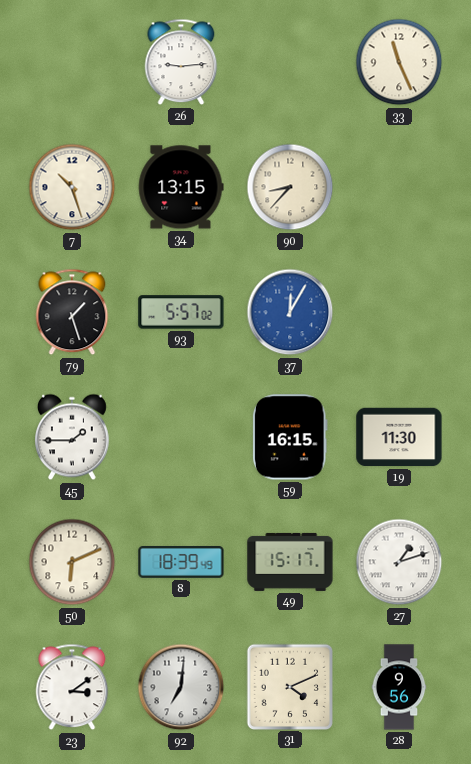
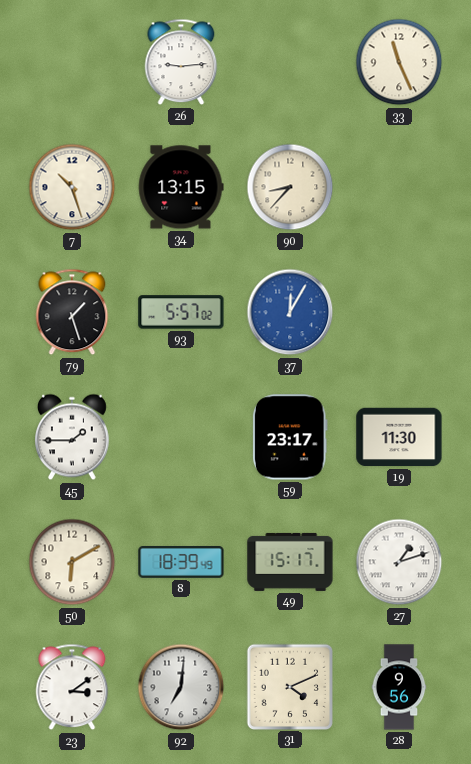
59: 16:15 -> 23:17 (290, 437)
50: 6:11 -> 6:10 (72, 562)
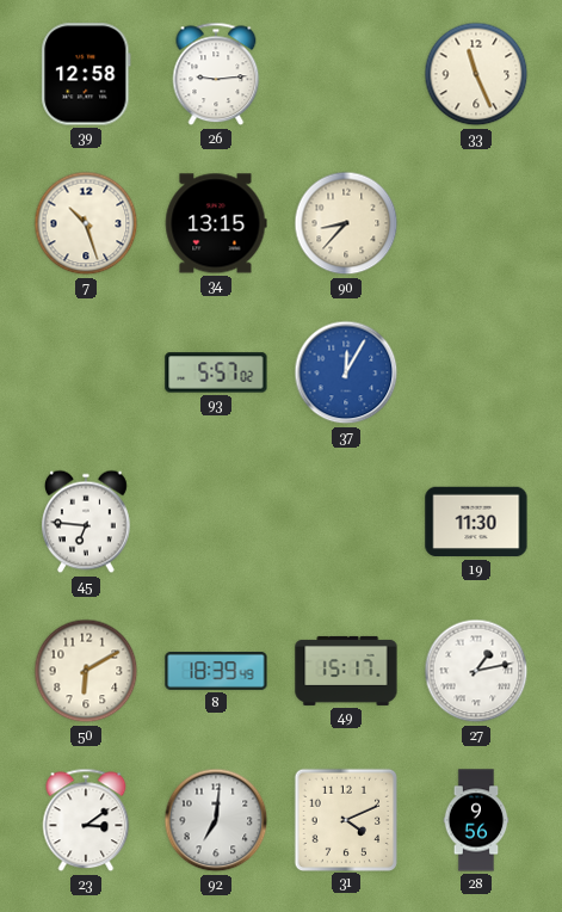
39: none -> 12:58 (86, 74)
79: 1:27 -> none (72, 312)
45: 1:45 -> 6:46 (87, 522)
59: 23:17 -> none (290, 437)
27: 1:12 -> 1:13 (476, 671)
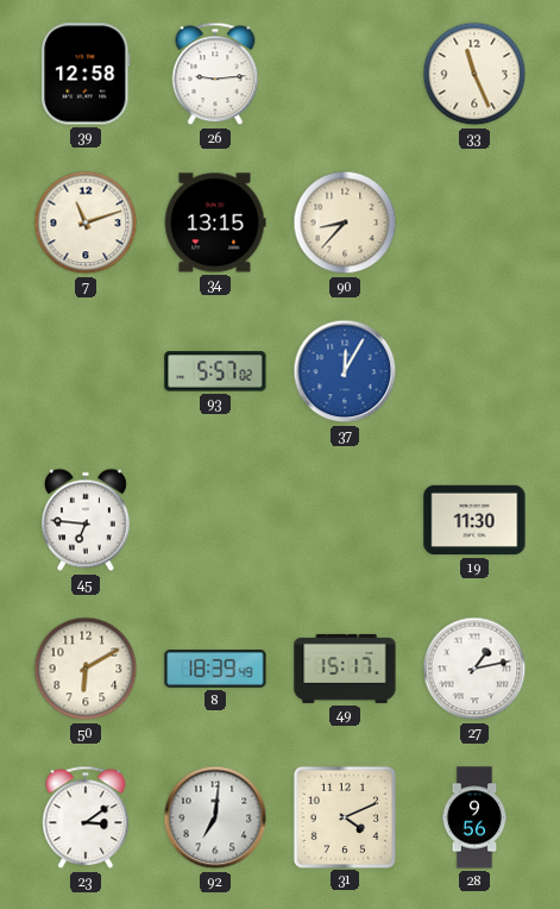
7: 10:27 -> 11:12 (86, 222)
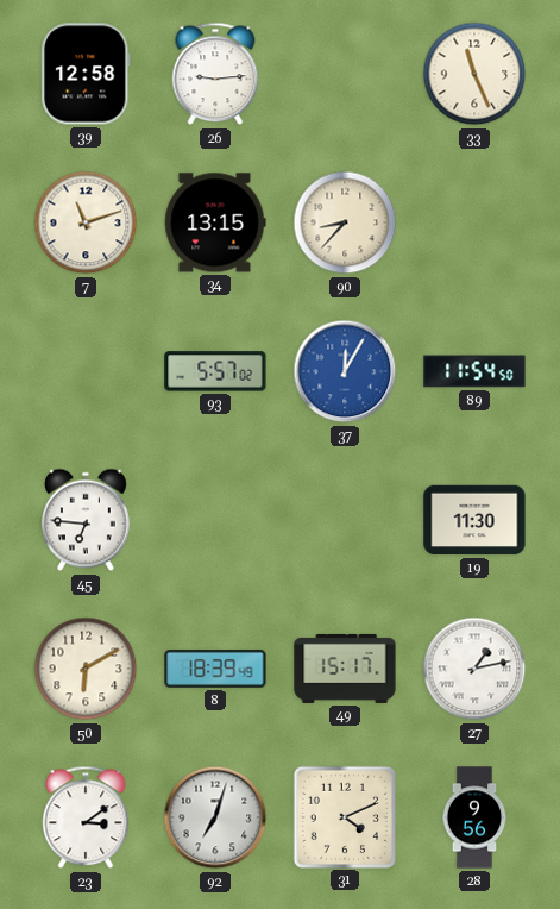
89: none -> 11:54 (474, 371)
92: 7:01 -> 7:03 (215, 817)
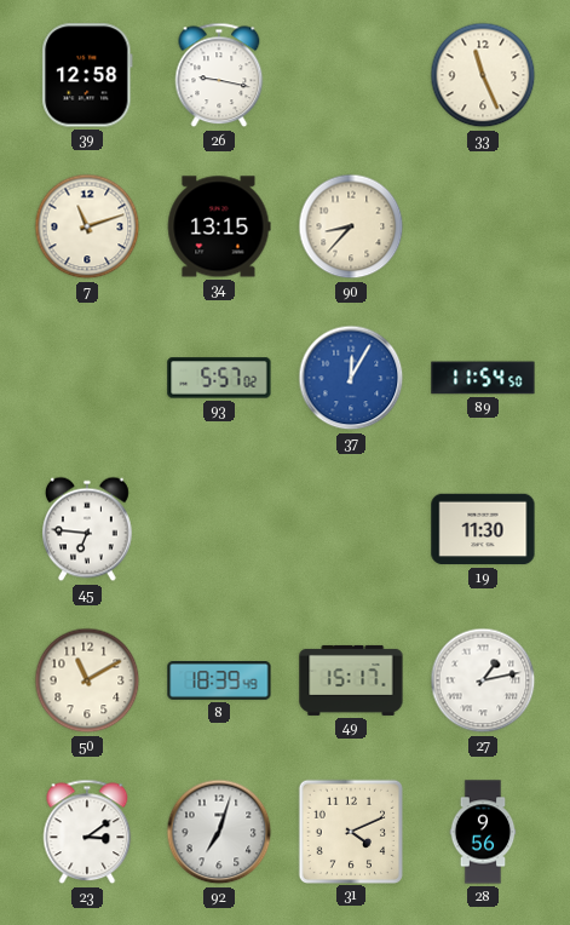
26: 9:14 -> 9:17 (219, 75)
50: 6:10 -> 11:10 (87, 680)
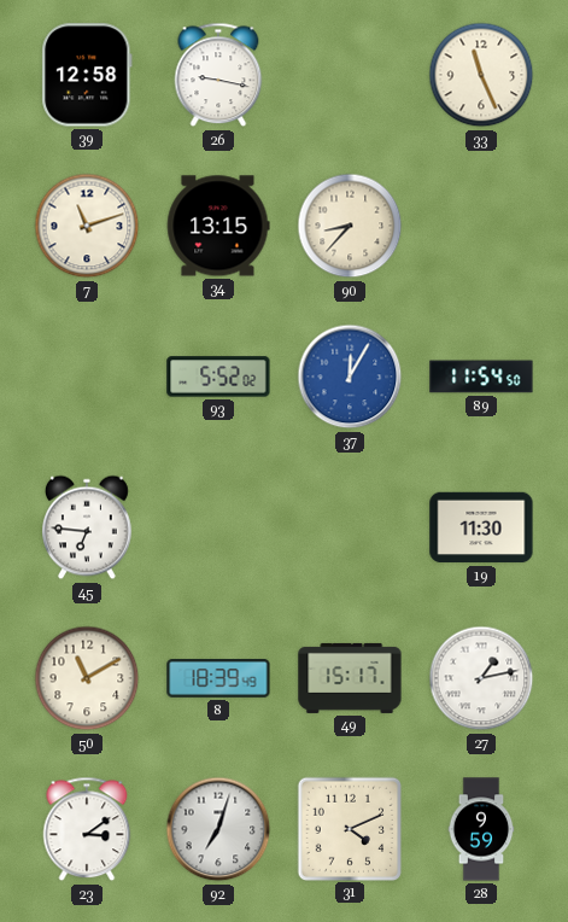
93: 5:57 -> 5:52 (218, 377)
28: 9:56 -> 9:59 (481, 829)
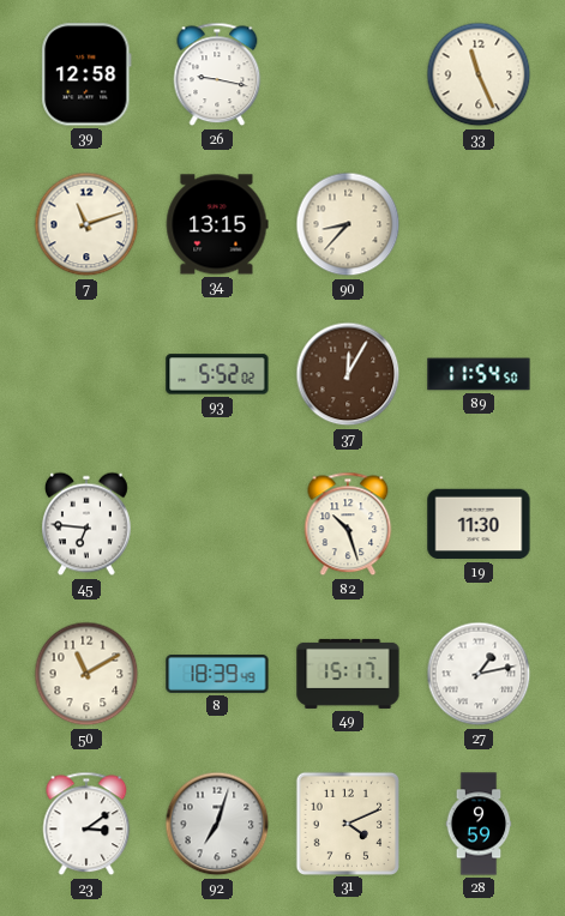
37 dial: blue -> brown (348, 374)
82: none -> 10:27 (348, 524)
